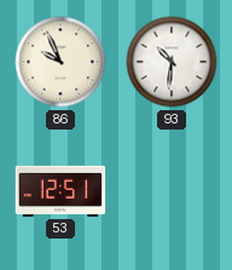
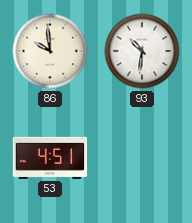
86: 9:56 -> 9:59 (50, 51)
53: 12:51 -> 4:51 (50, 158)
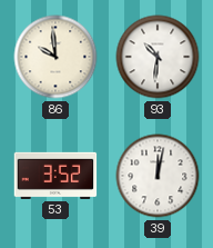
53: 4:51 -> 3:52 (55, 176)
39: none -> 12:02 (158, 176)
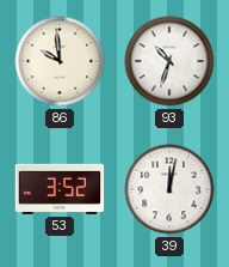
93: 10:31 -> 10:33 (169, 61)
